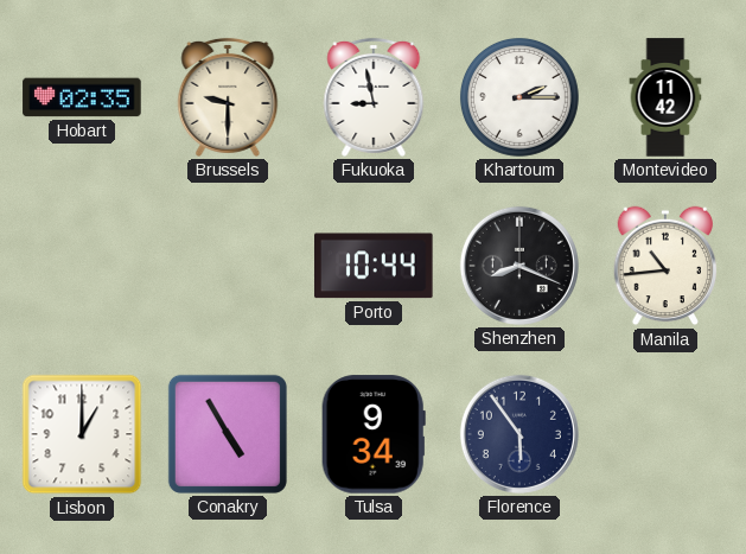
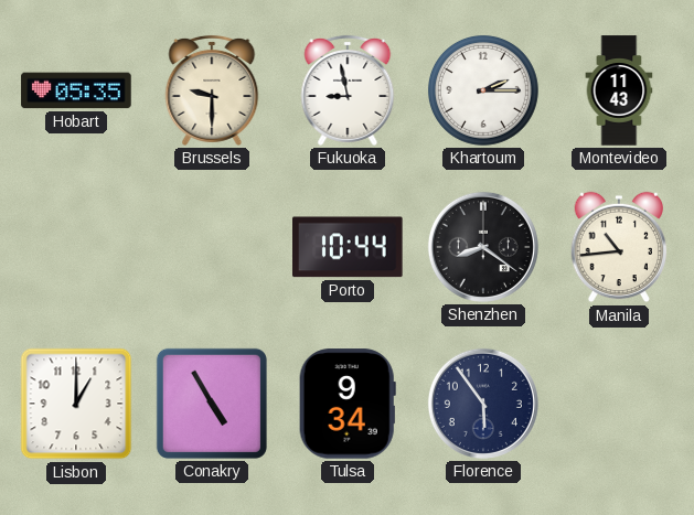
Hobart: 02:35 -> 05:35 (76, 90)
Montevideo: 11:42 -> 11:43 (619, 90)
Shenzhen: 8:19 -> 8:21 (483, 247)
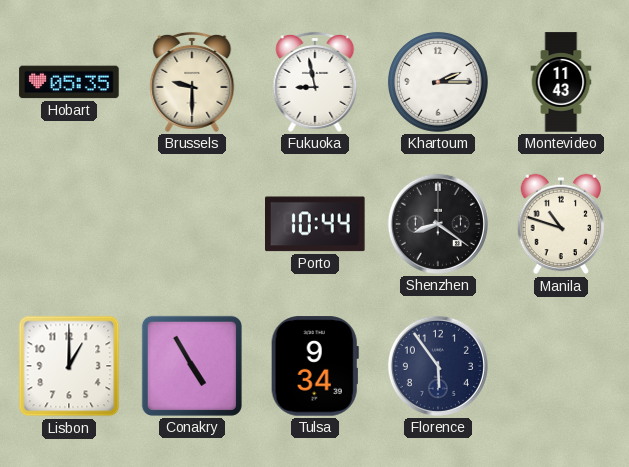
Manila: 10:44 -> 10:48 (561, 224)
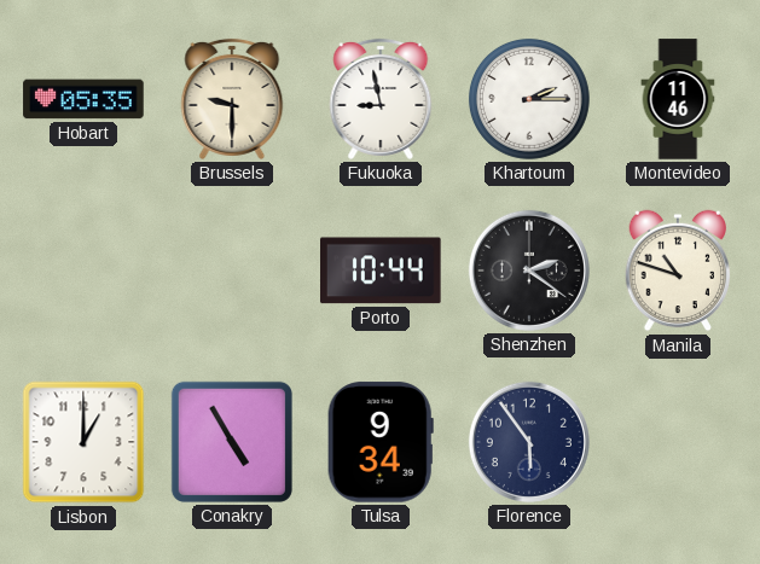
Montevideo: 11:43 -> 11:46 (678, 99)
Shenzhen: 8:21 -> 2:21 (529, 271)
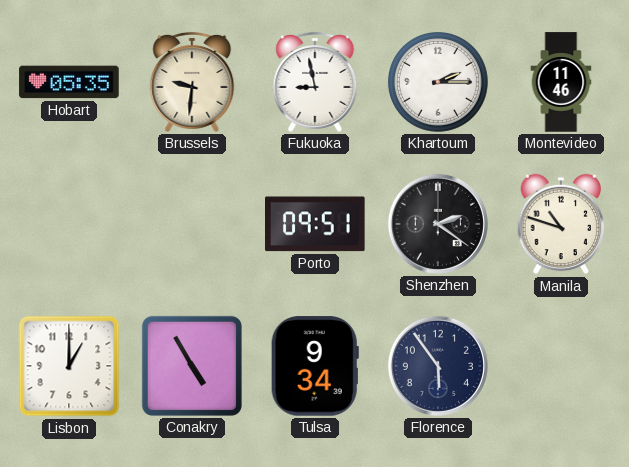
Brussels: 9:30 -> 9:31 (192, 82)
Porto: 10:44 -> 09:51 (316, 224)
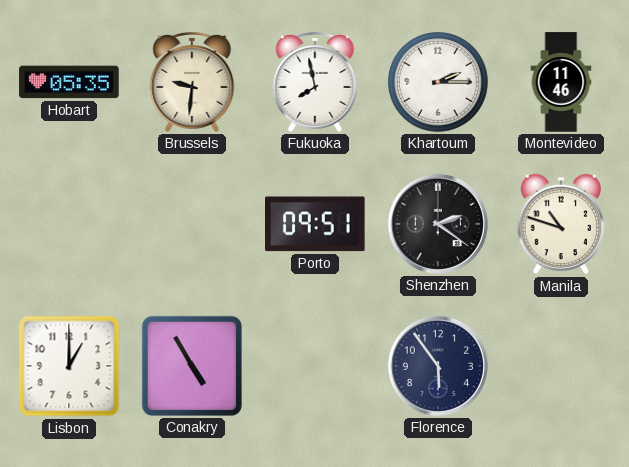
Fukuoka: 8:58 -> 7:58 (315, 82)
Tulsa: 9:34 -> none (315, 366)
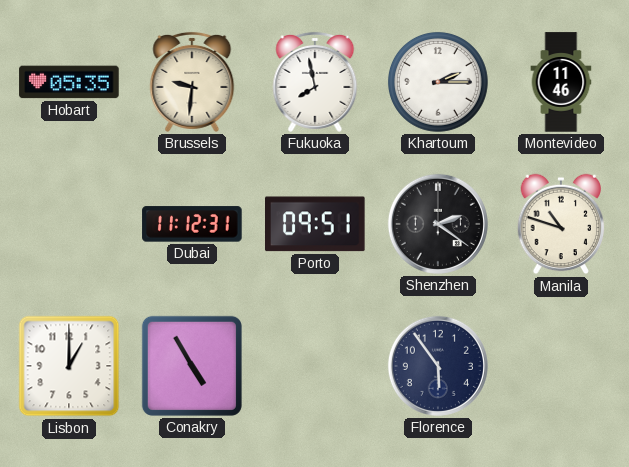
Dubai: none -> 11:12 (192, 224)
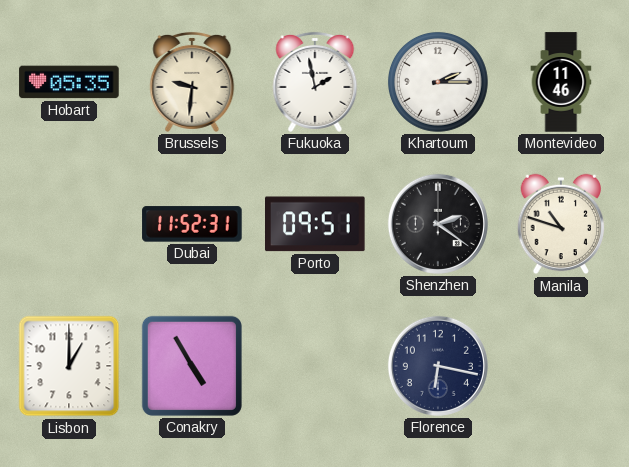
Fukuoka: 7:58 -> 1:58 (315, 82)
Dubai: 11:12 -> 11:52 (192, 224)
Florence: 5:54 -> 6:17 (438, 366)
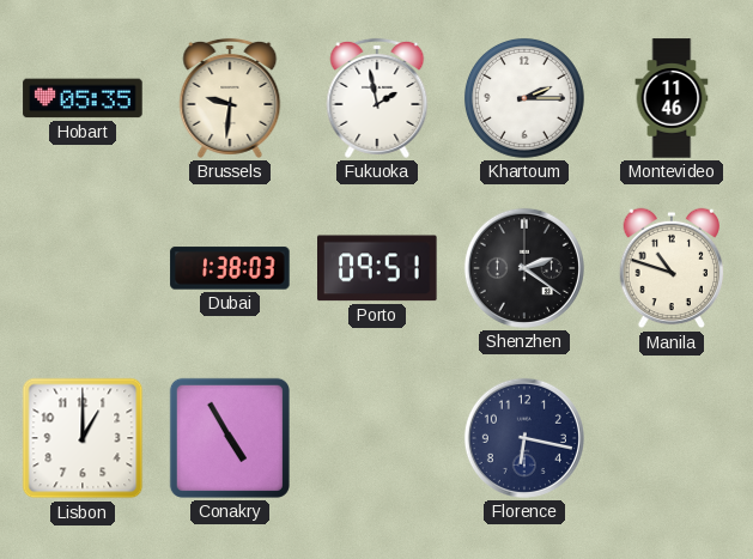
Dubai: 11:52 -> 1:38 (230, 268)
